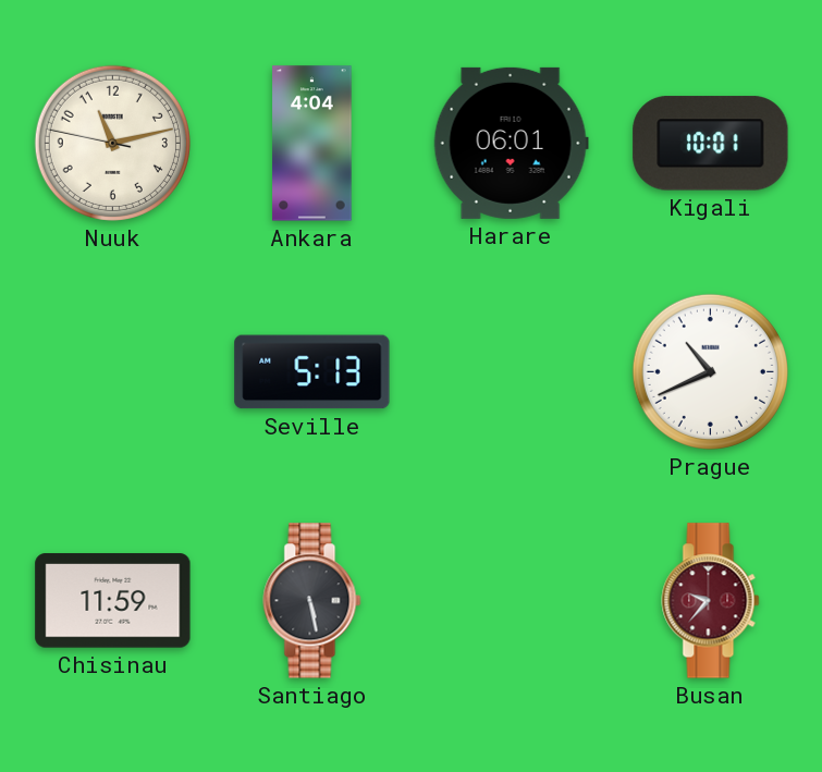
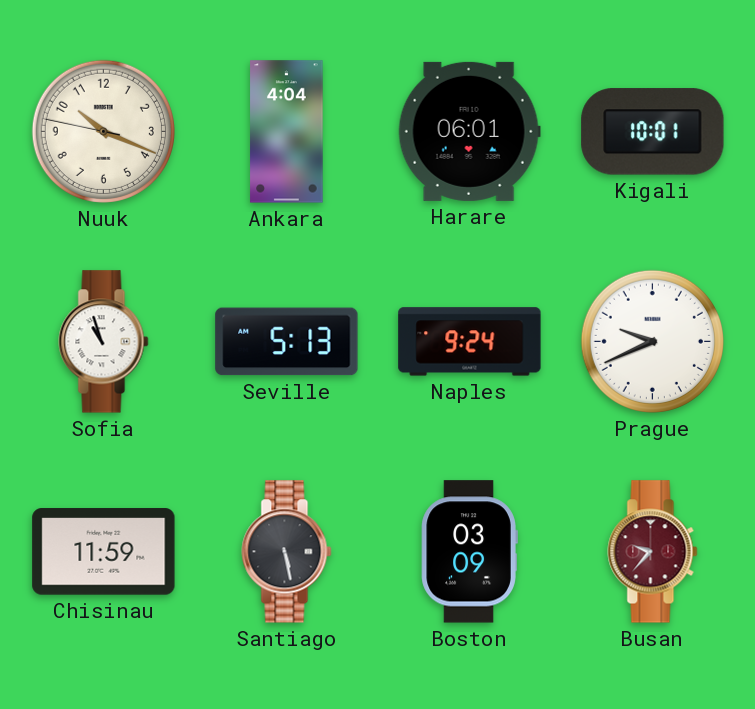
Nuuk: 11:12 -> 10:18 (103, 131)
Sofia: none -> 10:57 (104, 342)
Naples: none -> 9:24 (470, 342)
Prague: 10:41 -> 9:41 (652, 341)
Boston: none -> 03:09 (469, 552)
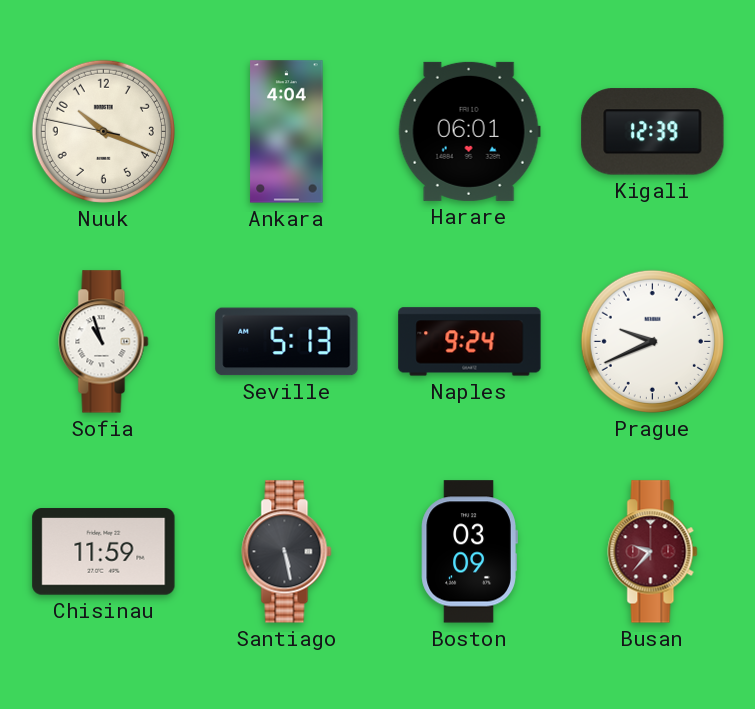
Kigali: 10:01 -> 12:39 (653, 132)
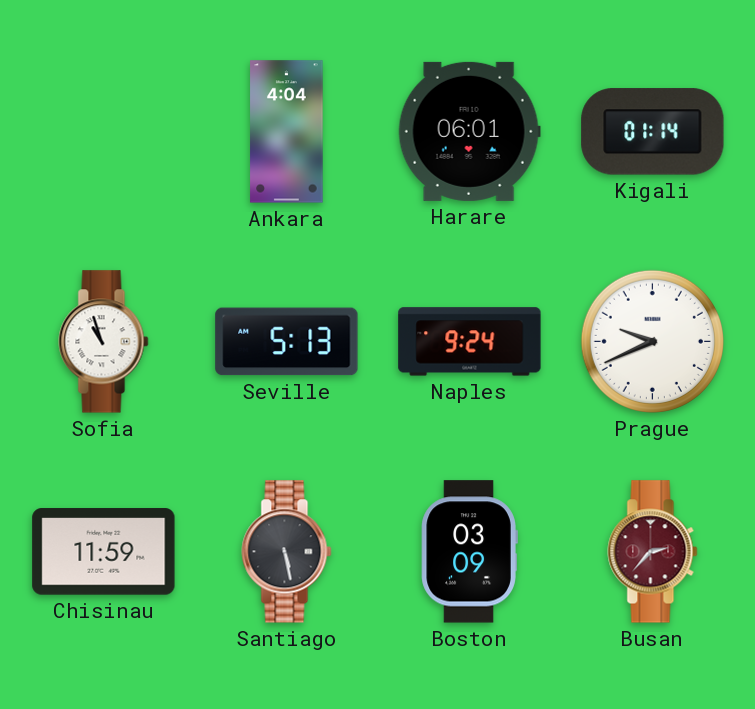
Nuuk: 10:18 -> none (103, 131)
Kigali: 12:39 -> 01:14 (653, 132)
Busan: 9:37 -> 2:37 (653, 552)
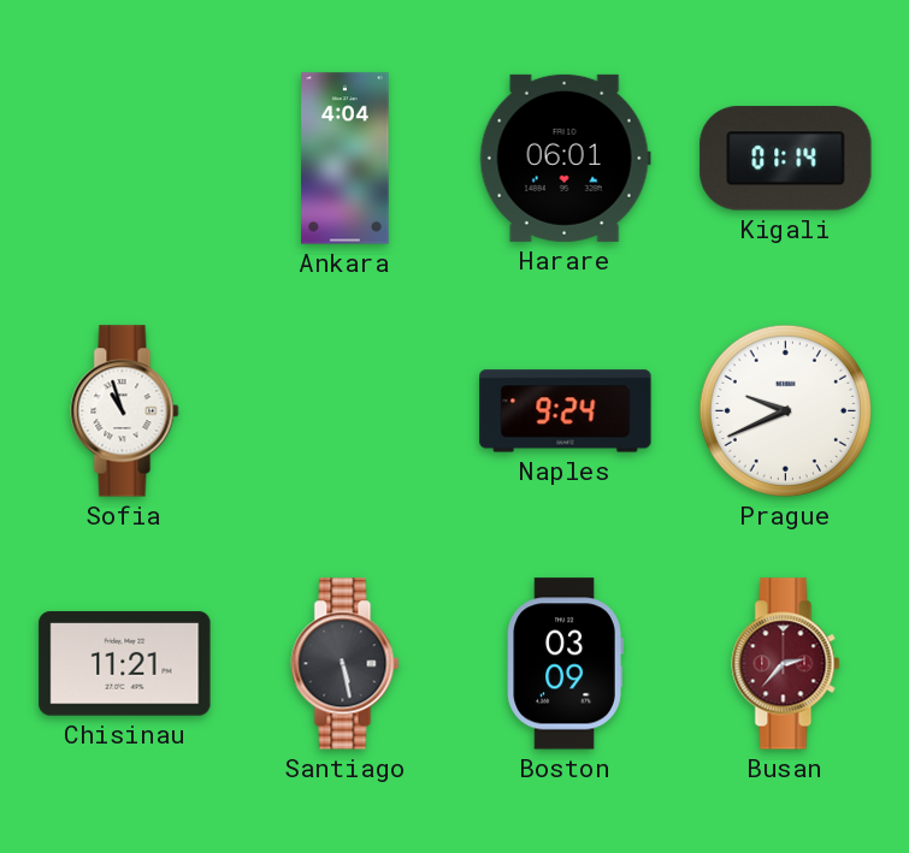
Seville: 5:13 -> none (287, 342)
Chisinau: 11:59 -> 11:21 (125, 664)
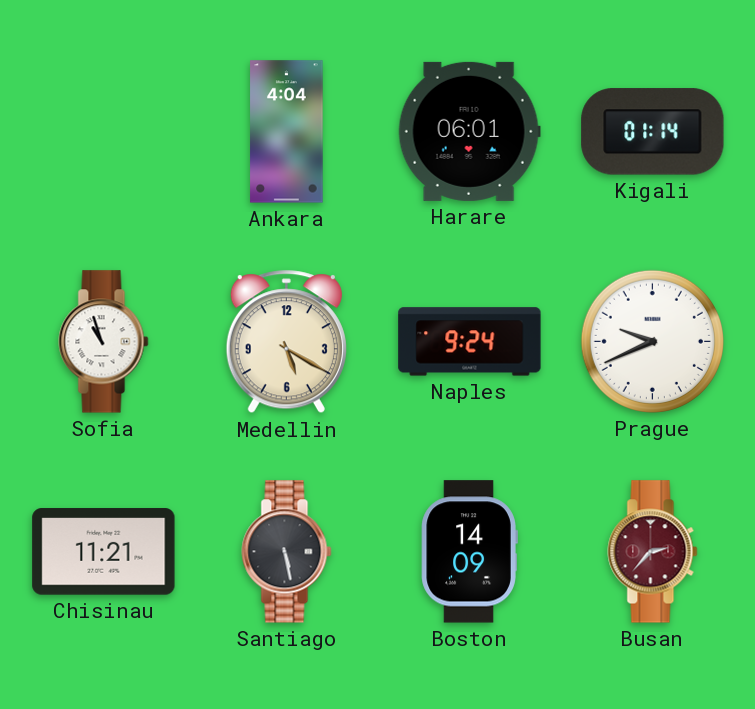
Medellin: none -> 5:20 (286, 342)
Boston: 03:09 -> 14:09 (469, 552)
